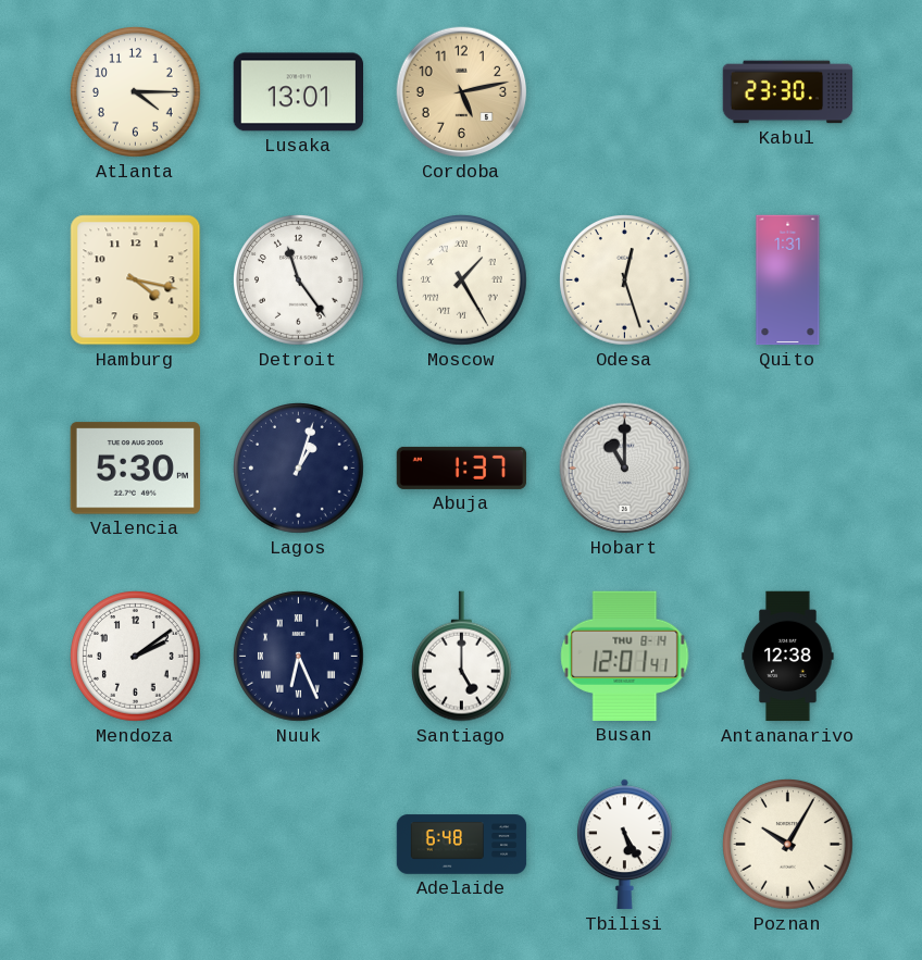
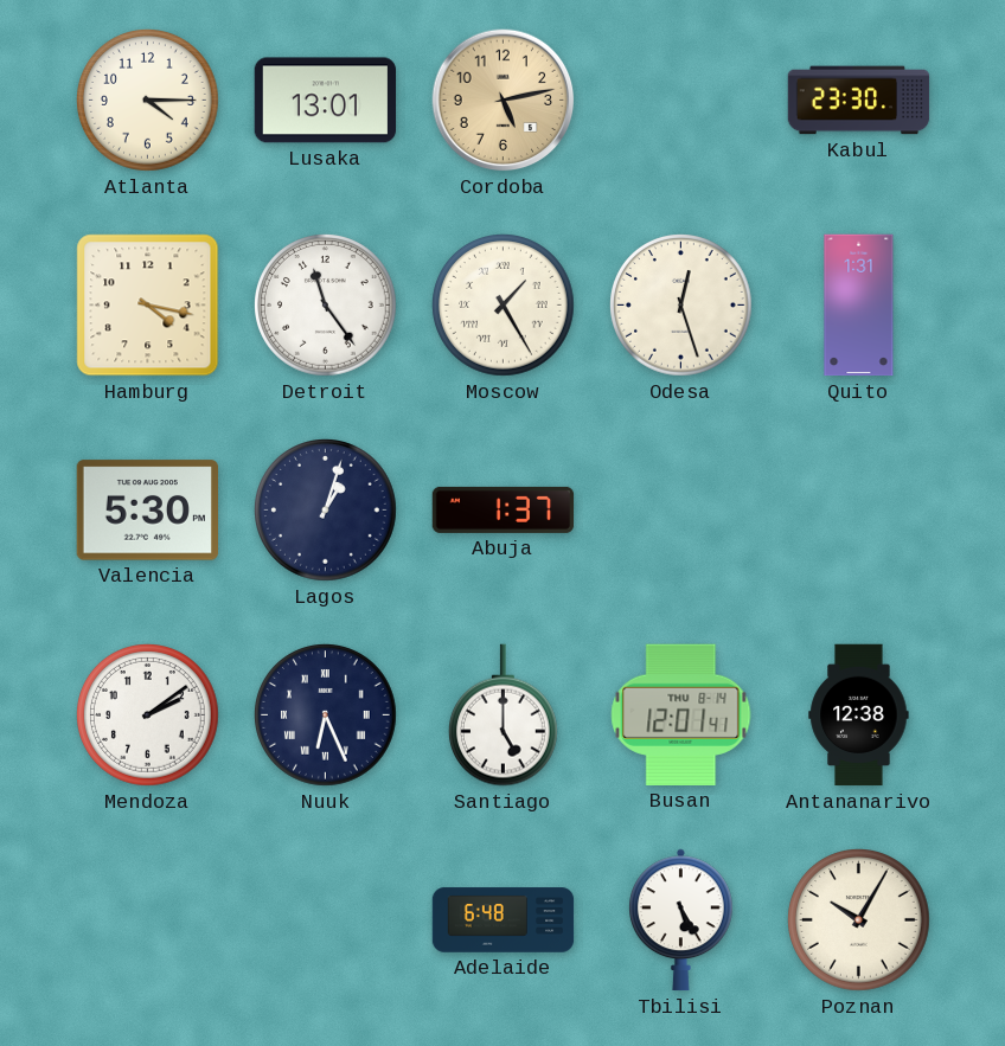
Hobart: 11:00 -> none (625, 469)
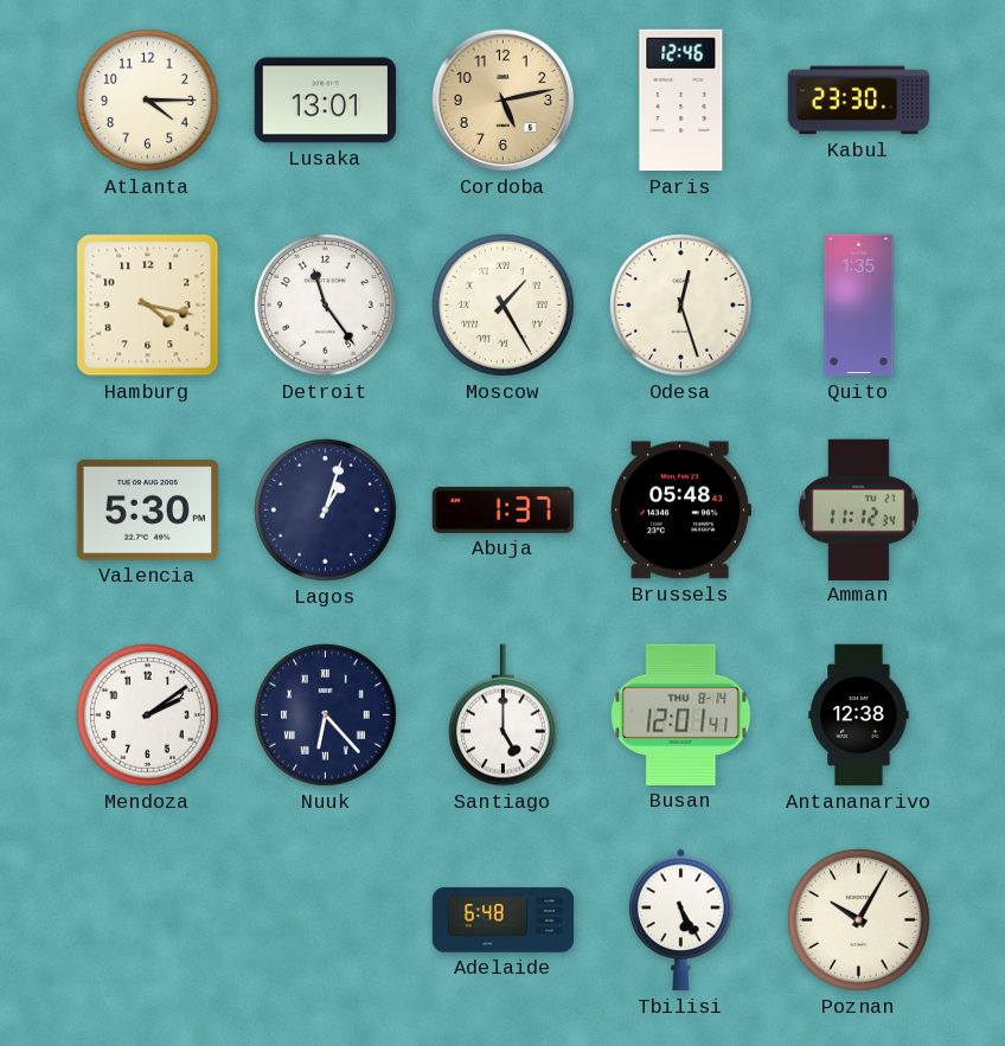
Paris: none -> 12:46 (681, 101)
Quito: 1:31 -> 1:35 (859, 306)
Brussels: none -> 05:48 (680, 511)
Amman: none -> 11:12 (858, 509)
Nuuk: 6:26 -> 6:23 (326, 715)
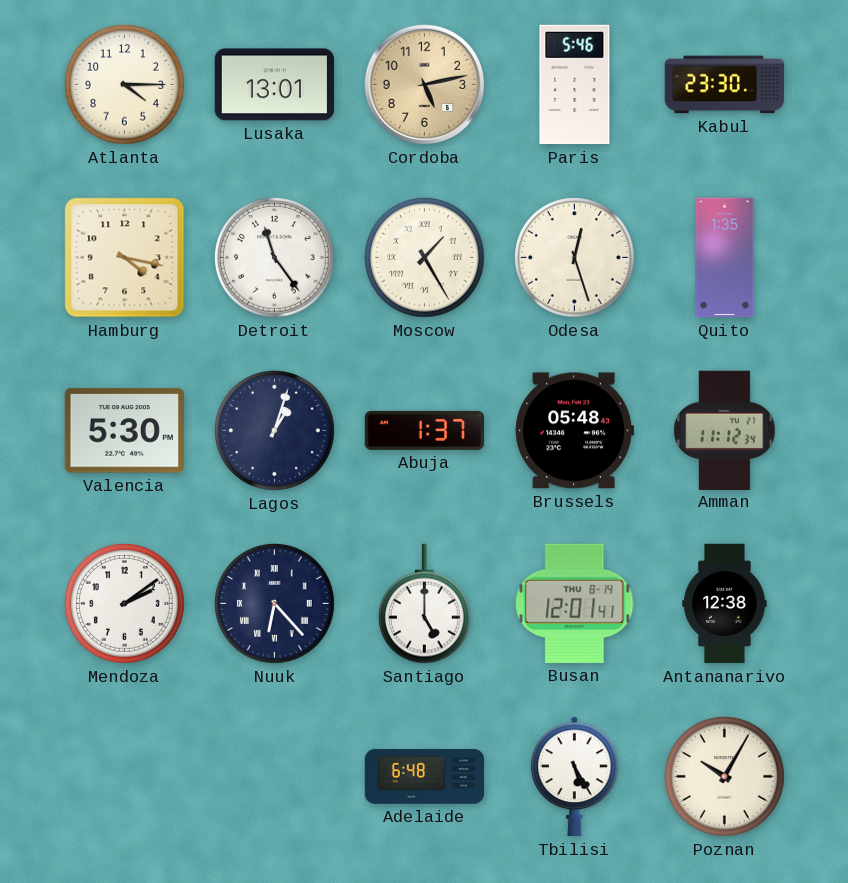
Paris: 12:46 -> 5:46 (575, 85)
